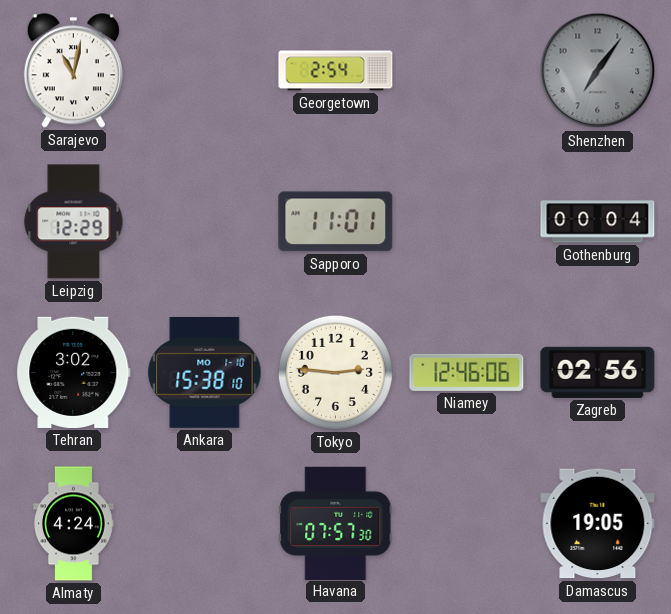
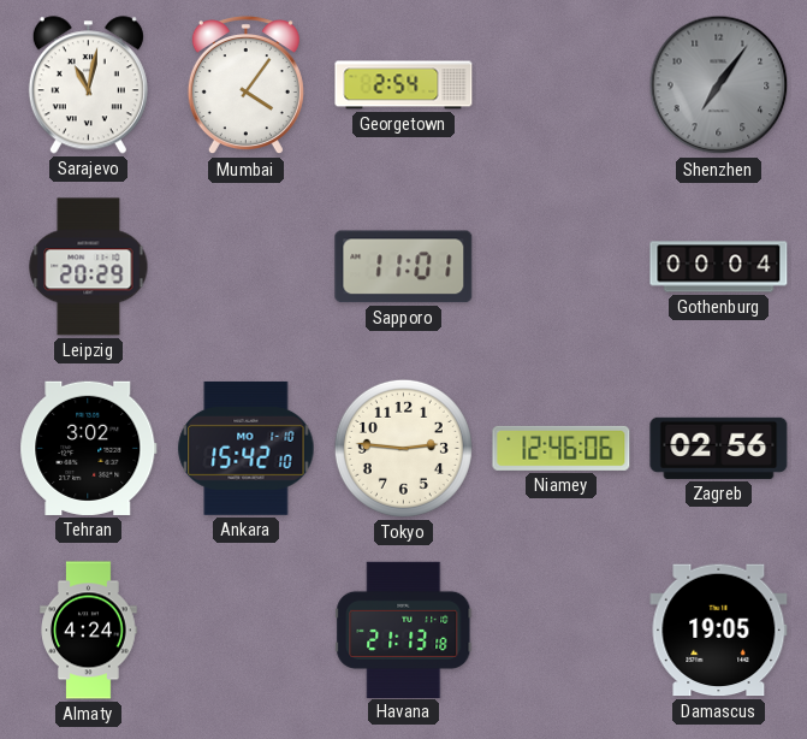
Mumbai: none -> 4:06 (245, 87)
Leipzig: 12:29 -> 20:29 (89, 267)
Ankara: 15:38 -> 15:42 (247, 448)
Havana: 07:57 -> 21:13 (404, 629)
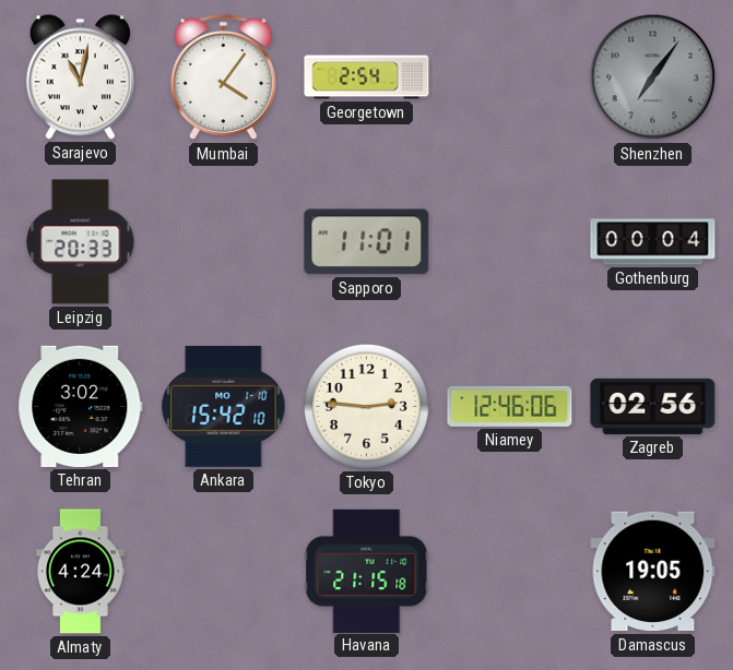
Leipzig: 20:29 -> 20:33 (81, 242)
Havana: 21:13 -> 21:15 (367, 571)
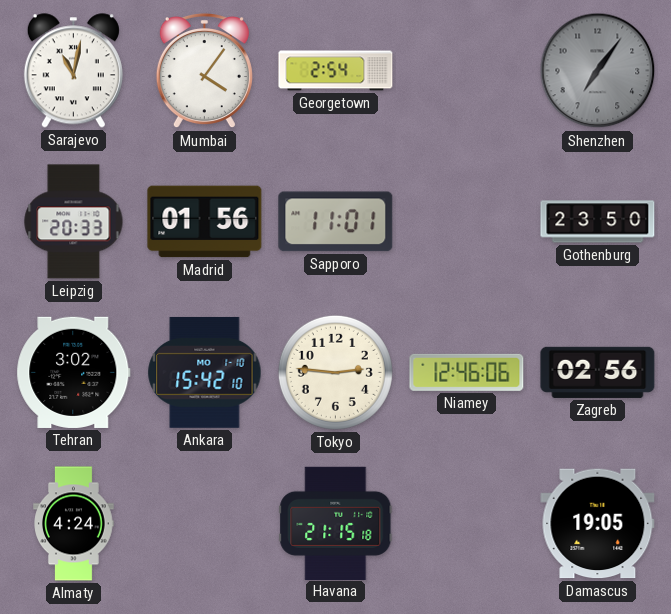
Madrid: none -> 01:56 (205, 222)
Gothenburg: 00:04 -> 23:50 (598, 222)
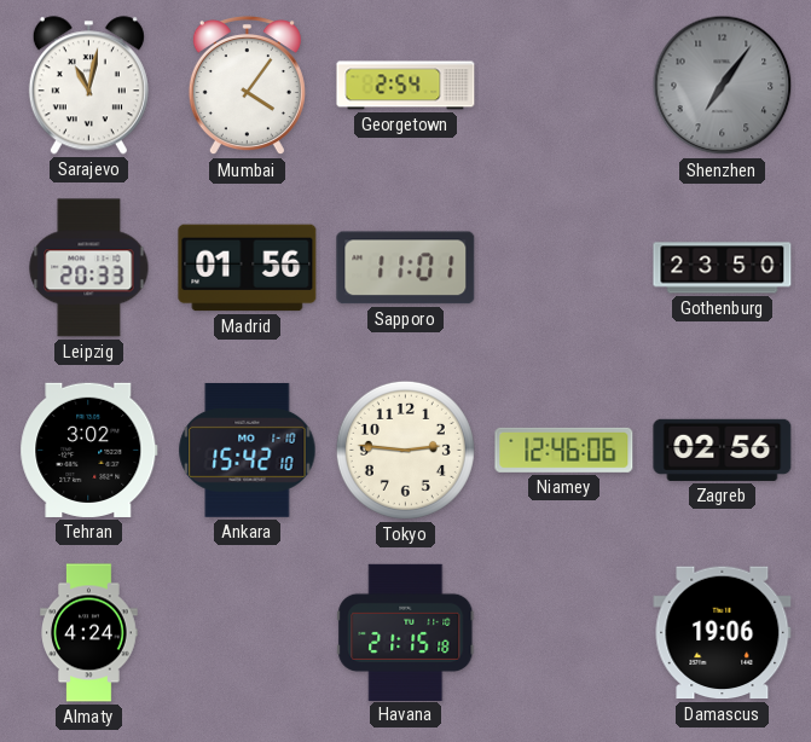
Damascus: 19:05 -> 19:06 (723, 633)
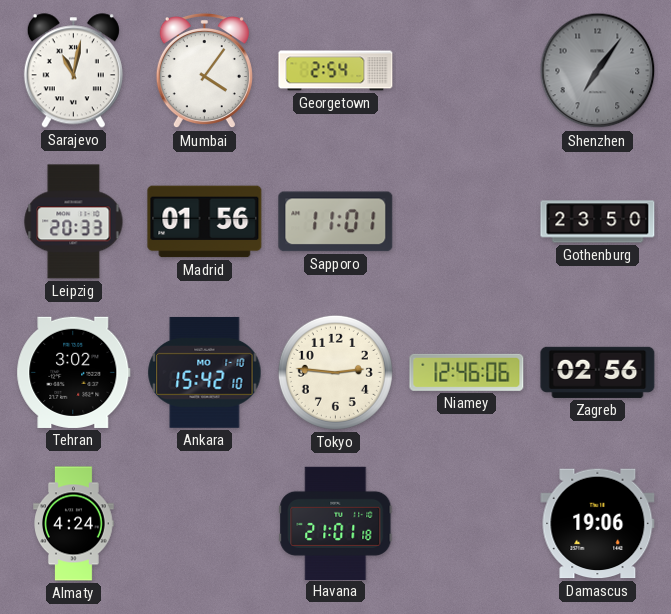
Havana: 21:15 -> 21:01 (336, 523)
